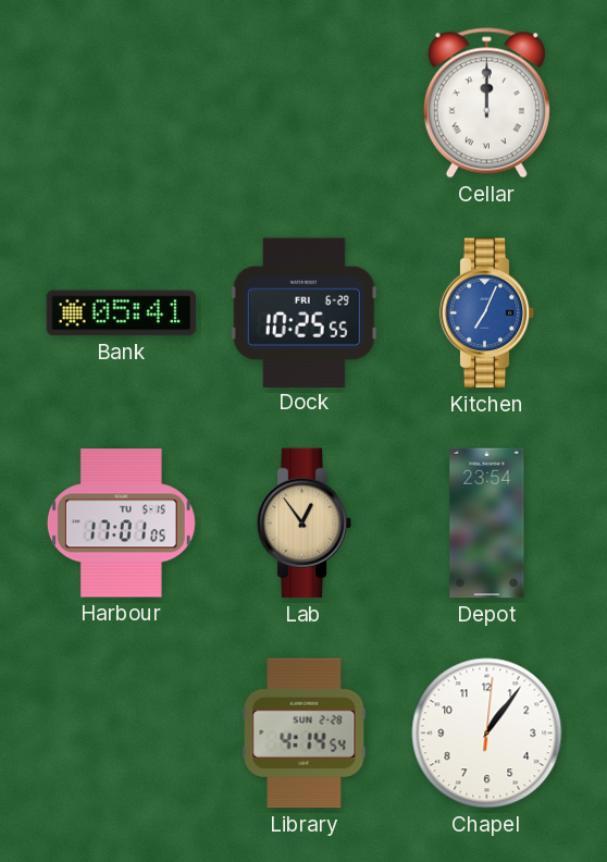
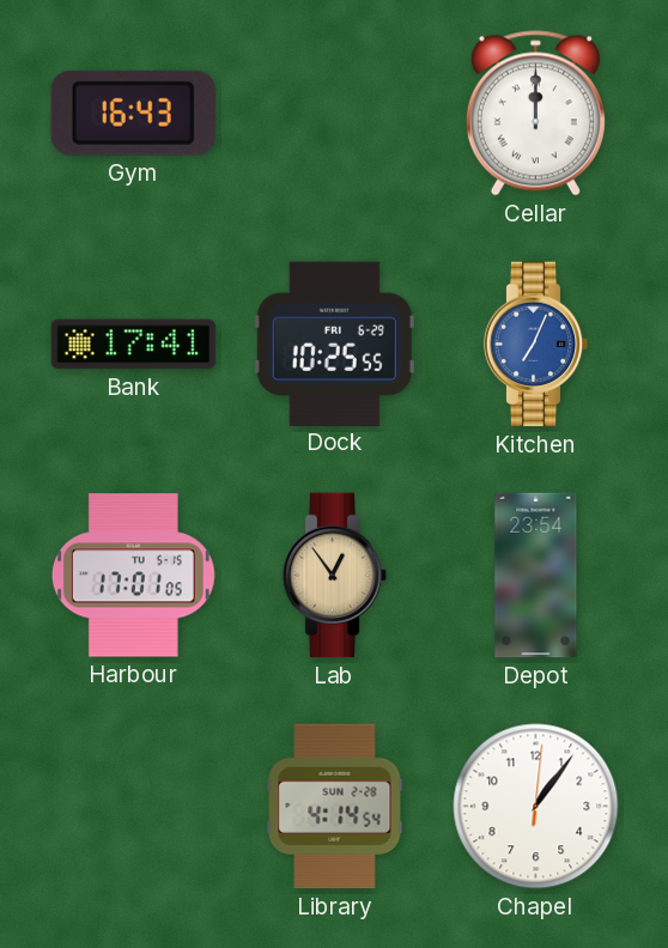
Gym: none -> 16:43 (133, 113)
Bank: 05:41 -> 17:41 (134, 345)
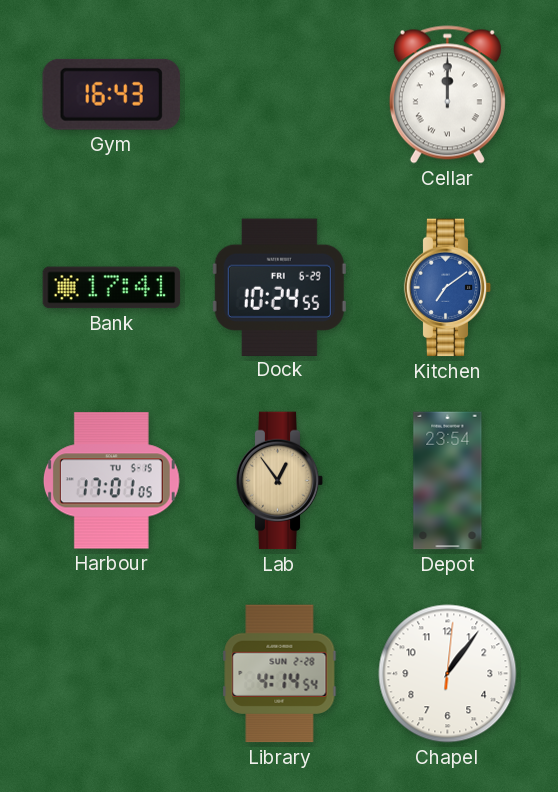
Dock: 10:25 -> 10:24 (279, 287)
Kitchen: 7:04 -> 7:09 (448, 288)
